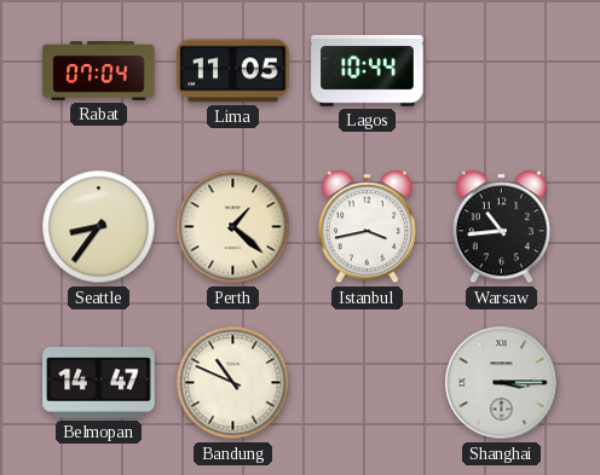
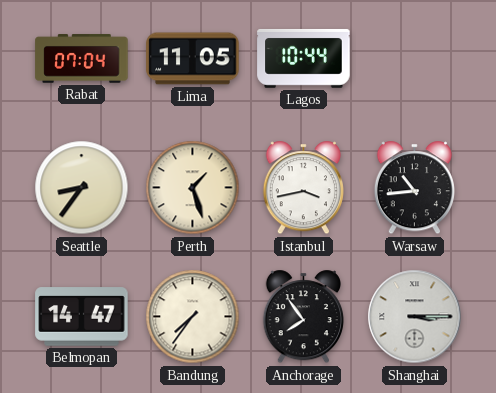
Perth: 1:22 -> 1:27 (193, 188)
Bandung: 10:49 -> 7:36 (193, 317)
Anchorage: none -> 7:54 (303, 317)
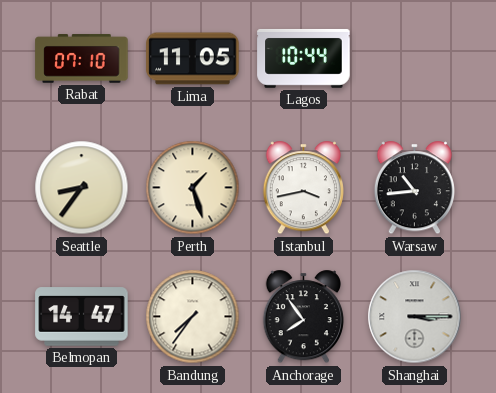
Rabat: 07:04 -> 07:10 (82, 59)
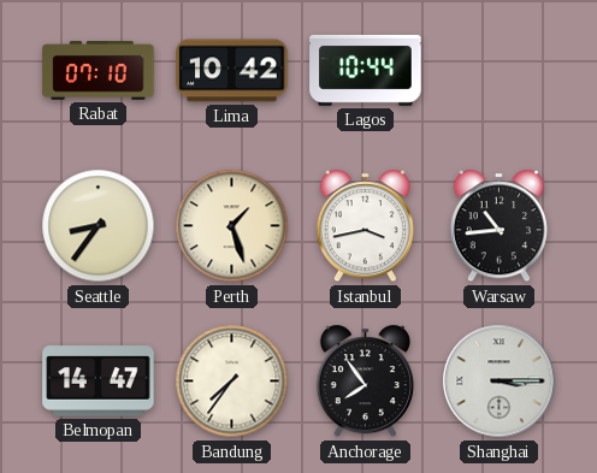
Lima: 11:05 -> 10:42 (232, 71)
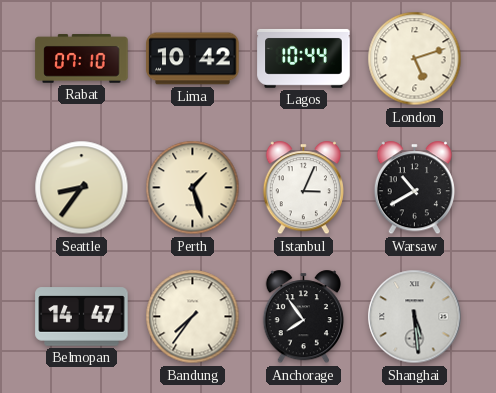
London: none -> 5:12 (415, 59)
Istanbul: 3:43 -> 3:04 (303, 188)
Warsaw: 10:44 -> 10:40 (414, 188)
Shanghai: 3:15 -> 5:29 (415, 317)
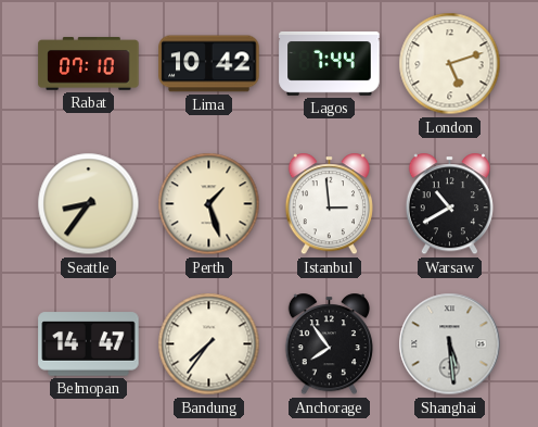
Lagos: 10:44 -> 7:44 (330, 63)
Istanbul: 3:04 -> 2:59 (329, 204)
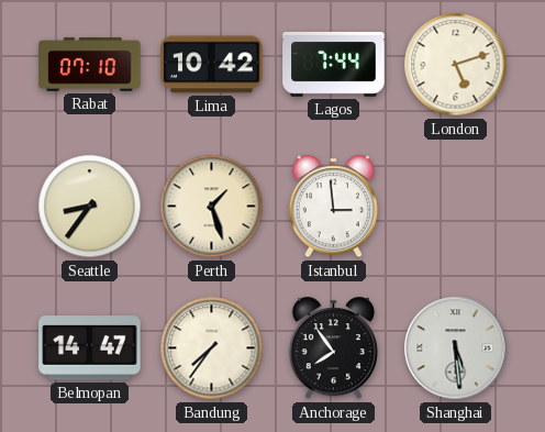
Warsaw: 10:40 -> none (449, 204)
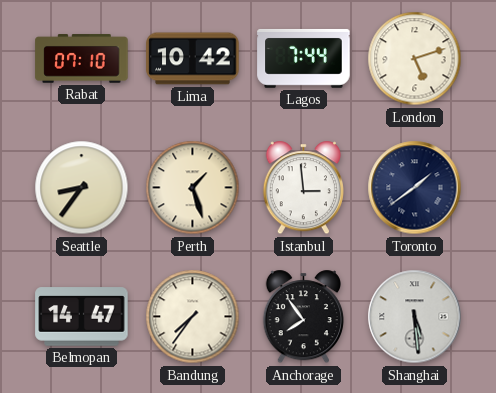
Toronto: none -> 1:39 (415, 188)
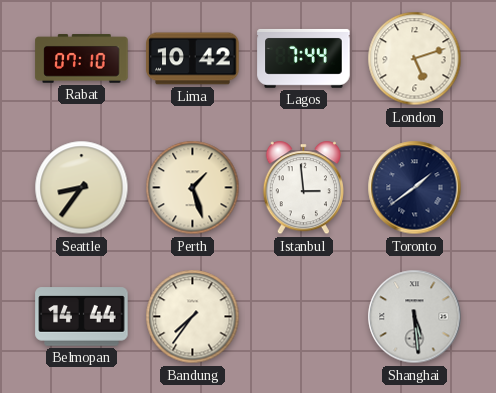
Belmopan: 14:47 -> 14:44 (82, 317)
Anchorage: 7:54 -> none (303, 317)
